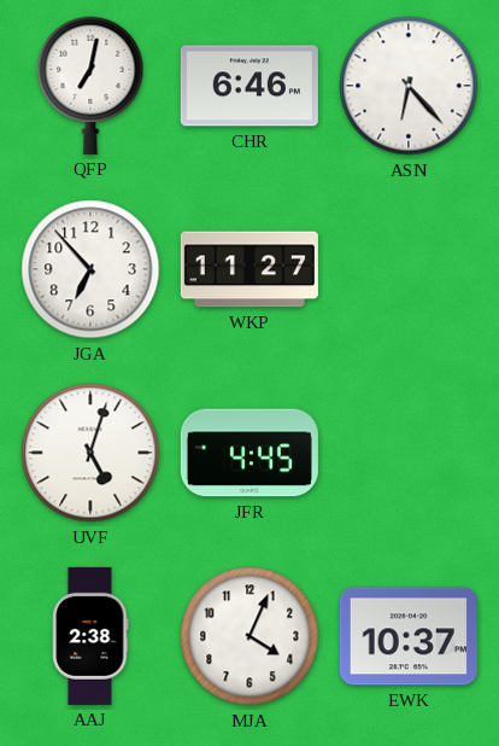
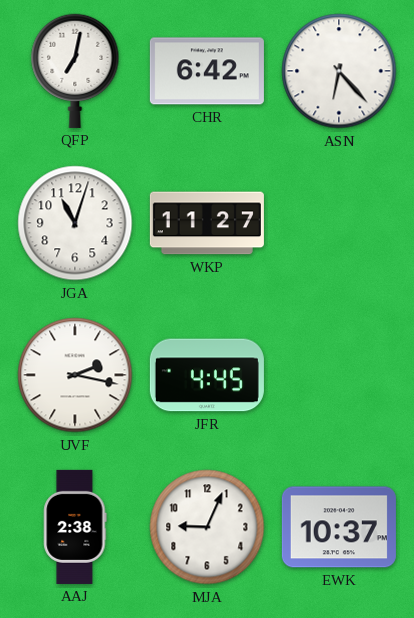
CHR: 6:46 -> 6:42 (207, 71)
JGA: 6:53 -> 11:03 (75, 223)
UVF: 5:03 -> 2:17 (75, 375)
MJA: 4:04 -> 9:04 (207, 527)
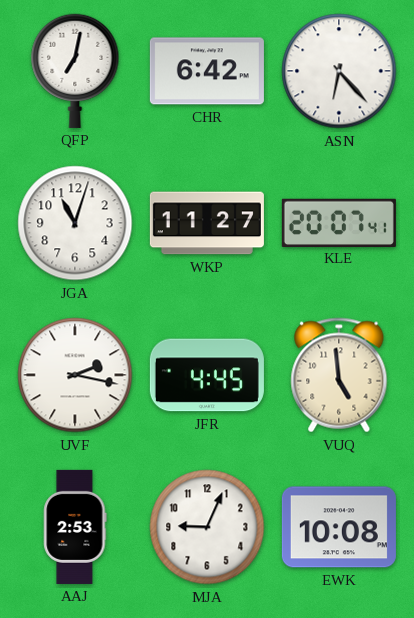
KLE: none -> 20:07 (339, 222)
VUQ: none -> 4:59 (339, 375)
AAJ: 2:38 -> 2:53 (75, 527)
EWK: 10:37 -> 10:08 (339, 527)
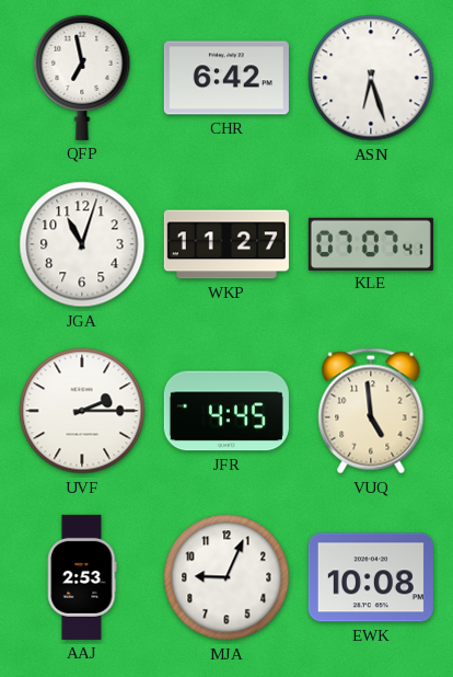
QFP: 7:02 -> 6:58 (82, 78)
ASN: 6:23 -> 6:27 (371, 78)
KLE: 20:07 -> 07:07 (371, 243)
UVF: 2:17 -> 2:15 (82, 411)
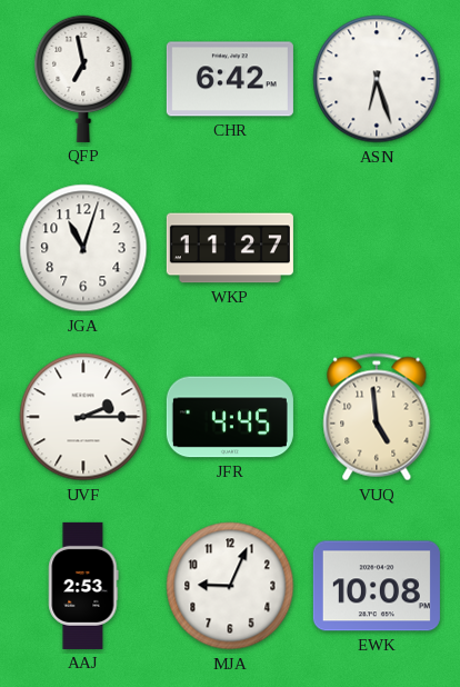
KLE: 07:07 -> none (371, 243)
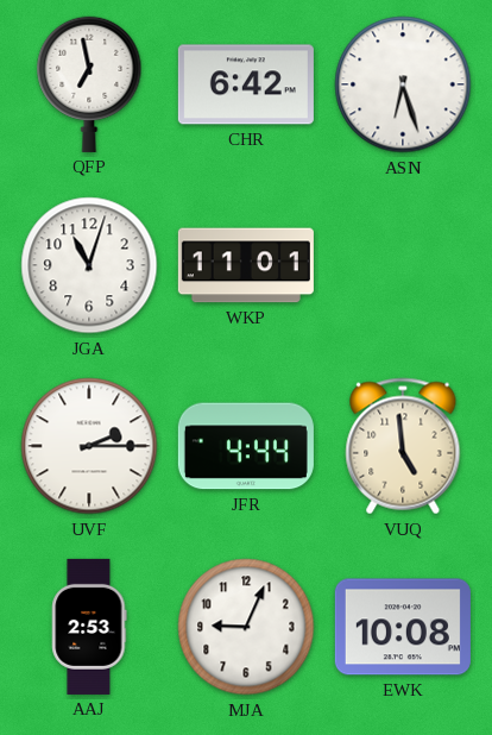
WKP: 11:27 -> 11:01 (246, 265)
JFR: 4:45 -> 4:44 (246, 446)
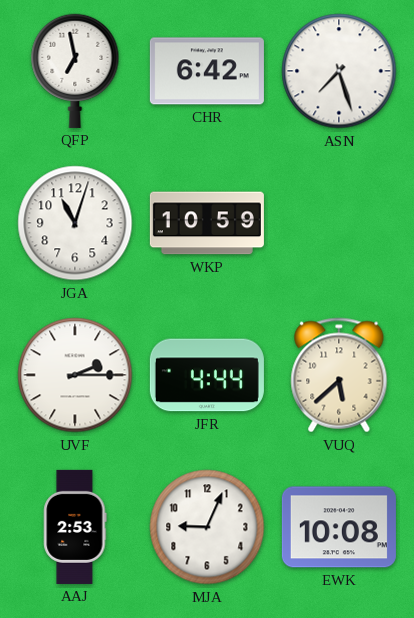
ASN: 6:27 -> 7:27 (339, 71)
WKP: 11:01 -> 10:59 (207, 223)
VUQ: 4:59 -> 5:38 (339, 375)
